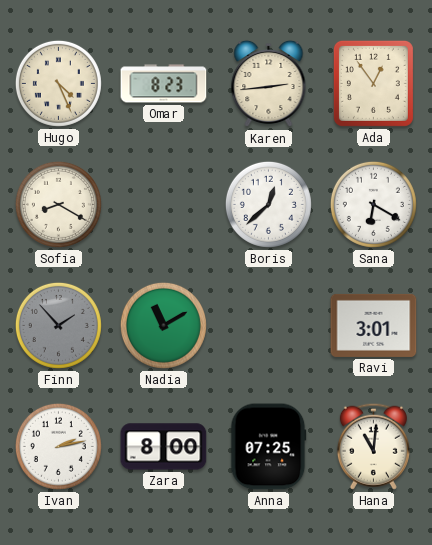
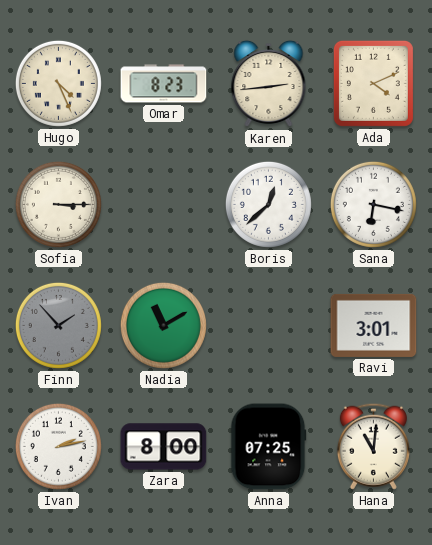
Ada: 12:54 -> 4:11 (373, 83)
Sofia: 8:20 -> 3:15 (58, 204)
Sana: 6:20 -> 6:17 (373, 204)
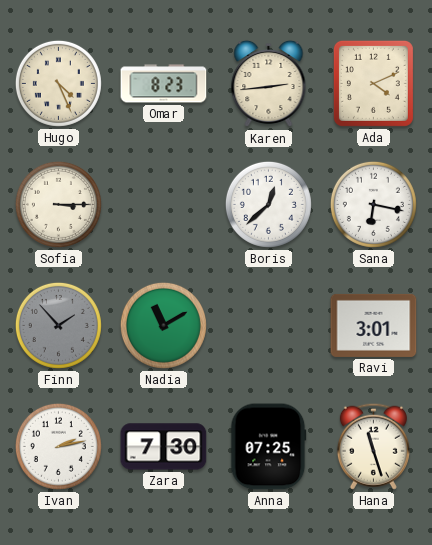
Zara: 8:00 -> 7:30 (164, 447)
Hana: 11:01 -> 11:27 (373, 446)
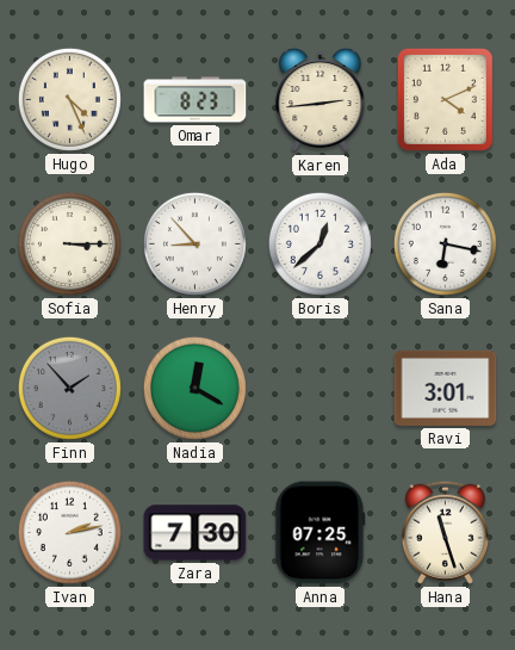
Henry: none -> 8:53 (194, 243)
Nadia: 11:10 -> 12:20 (194, 388)
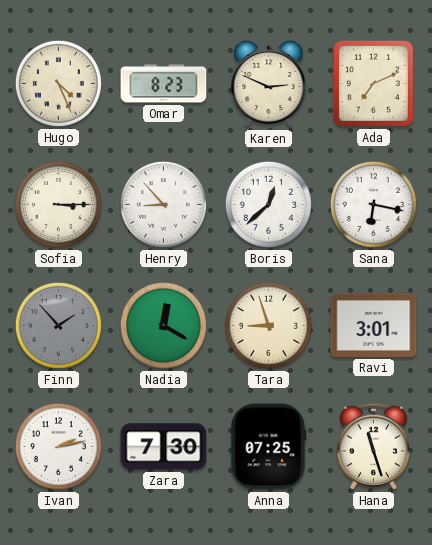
Karen: 2:44 -> 2:49 (269, 84)
Ada: 4:11 -> 7:11 (373, 83)
Tara: none -> 8:57 (268, 325)
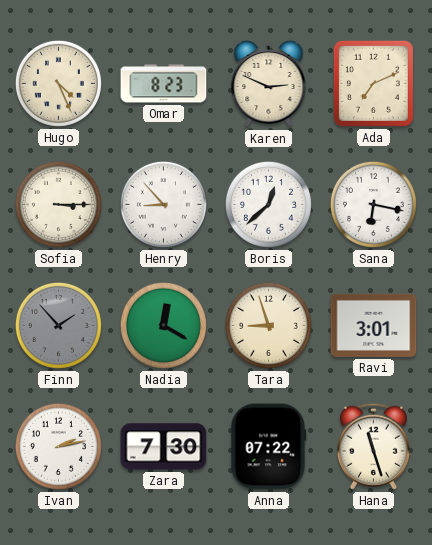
Anna: 07:25 -> 07:22 (269, 447)
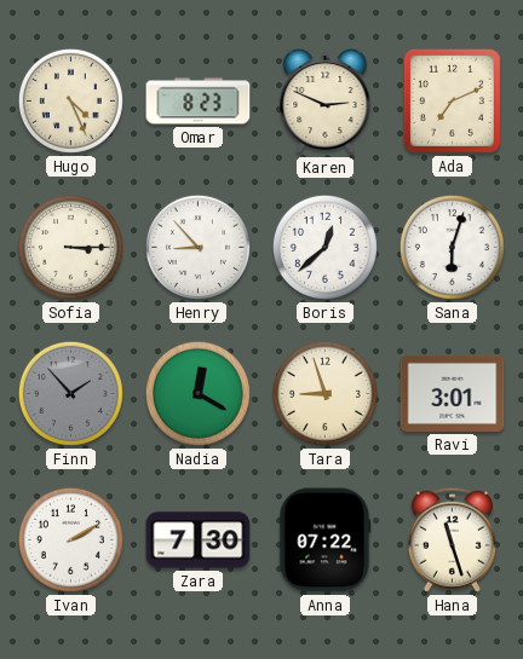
Sana: 6:17 -> 6:03 (452, 247)
Ivan: 2:13 -> 2:10 (70, 539)
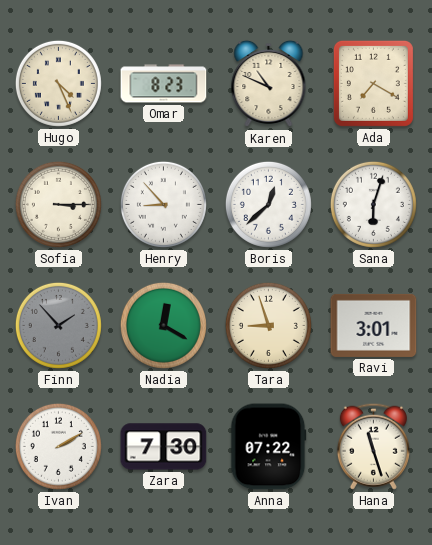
Karen: 2:49 -> 10:49 (269, 84)
Ada: 7:11 -> 7:20 (373, 83)
